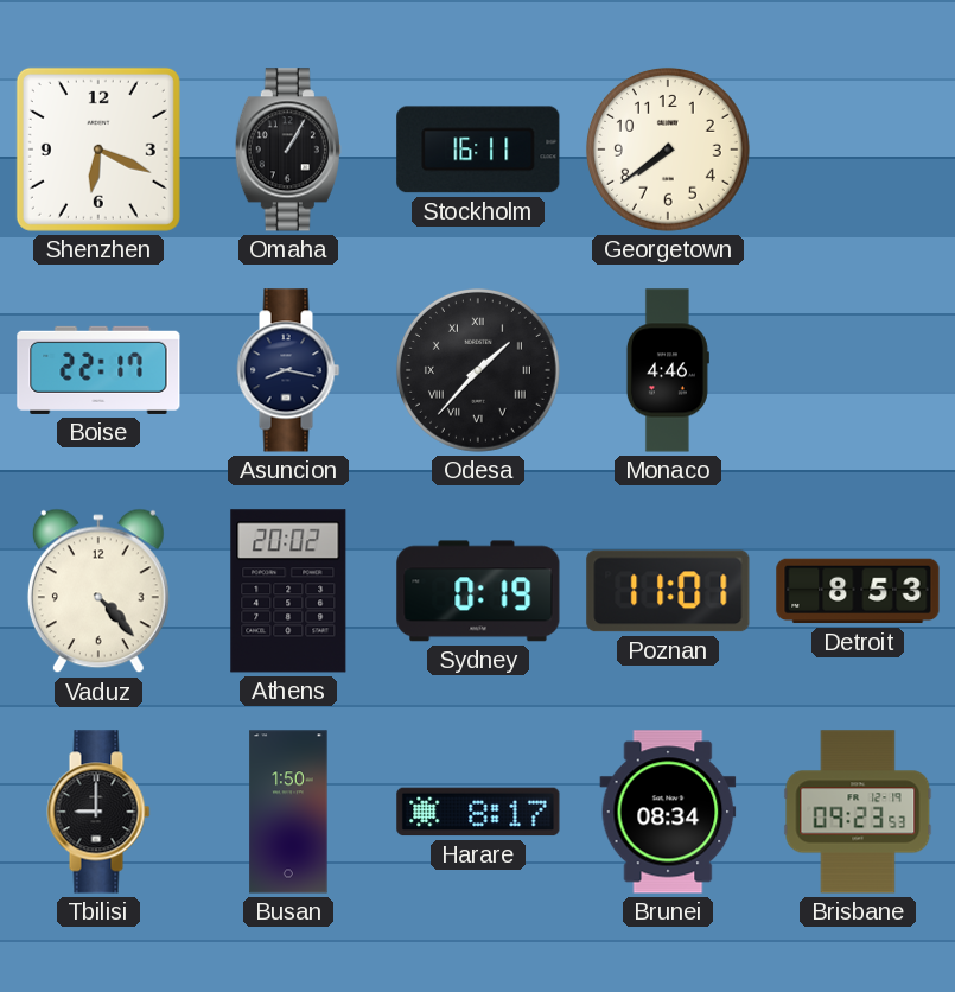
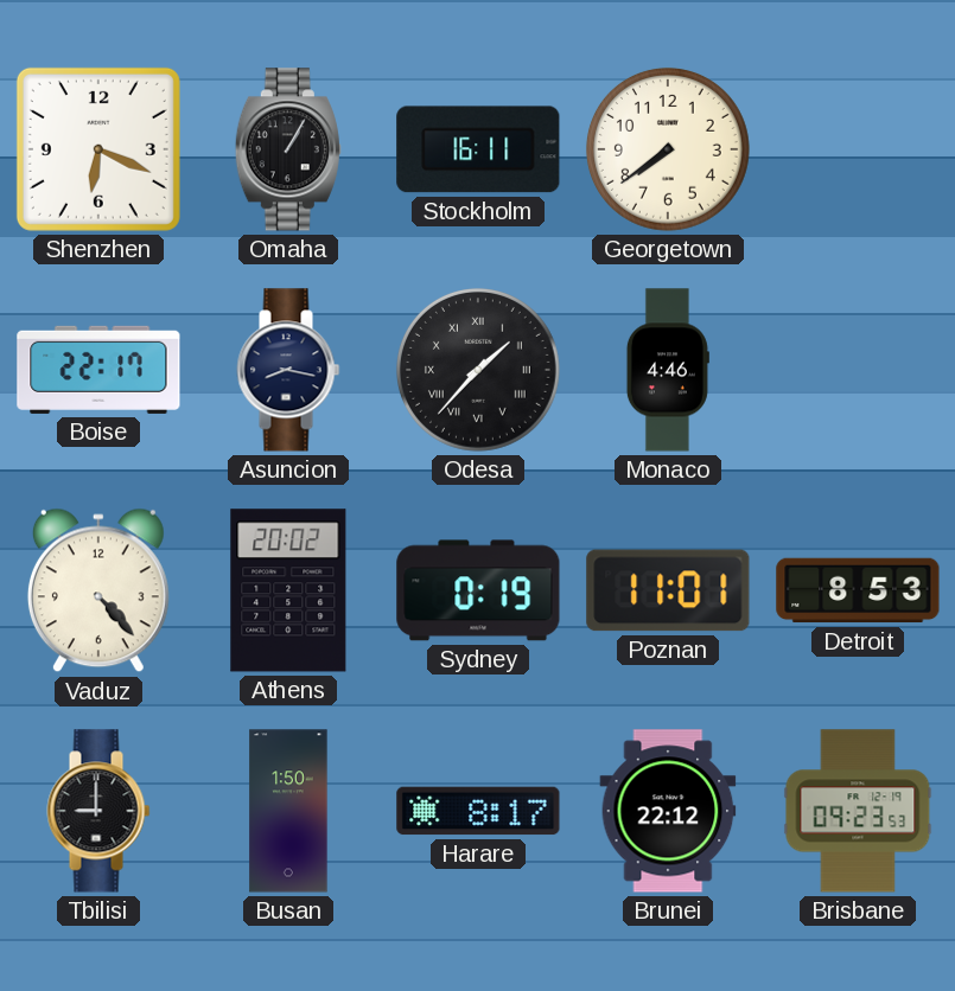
Brunei: 08:34 -> 22:12 (668, 811)
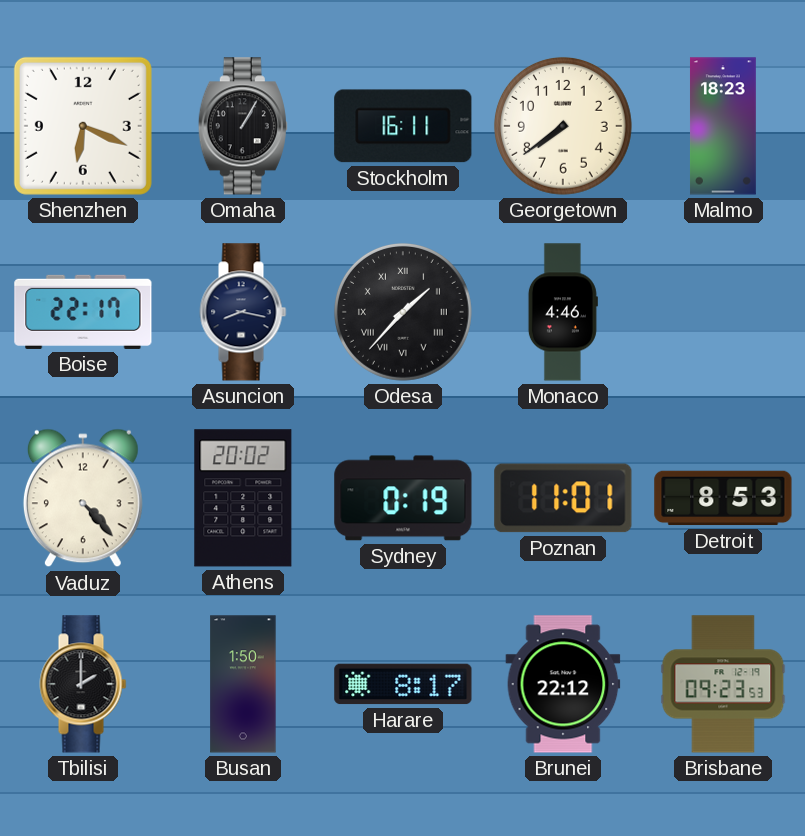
Malmo: none -> 18:23 (723, 126)
Tbilisi: 9:00 -> 2:00 (83, 684)
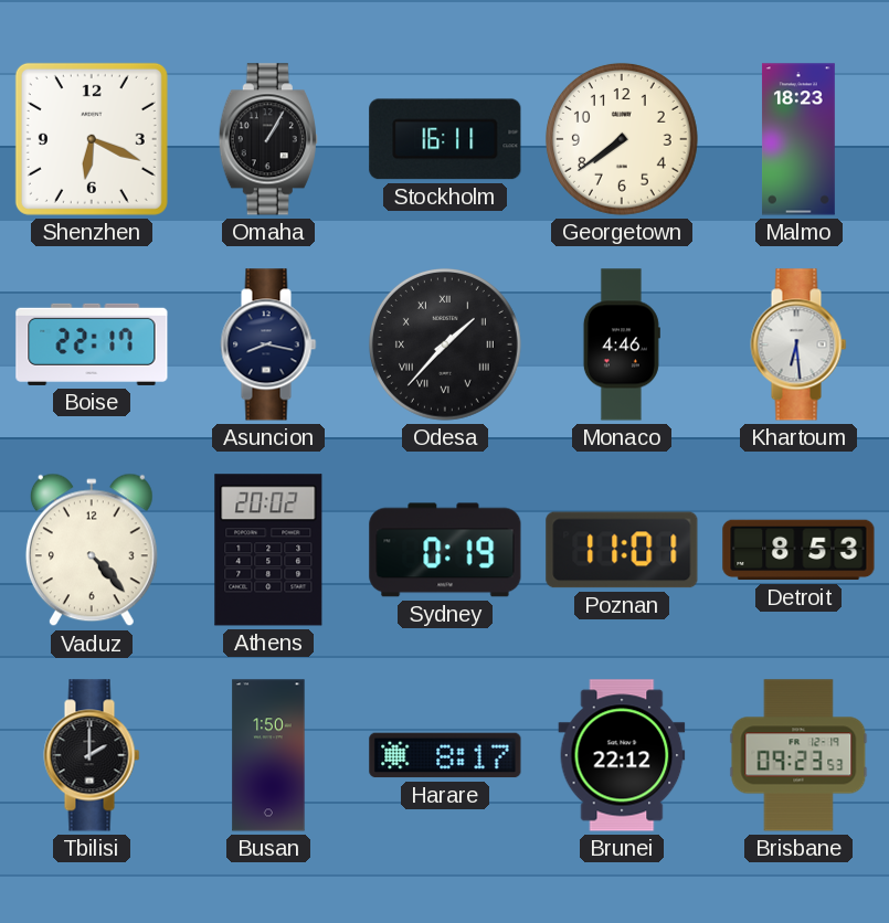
Khartoum: none -> 6:29 (798, 344)
